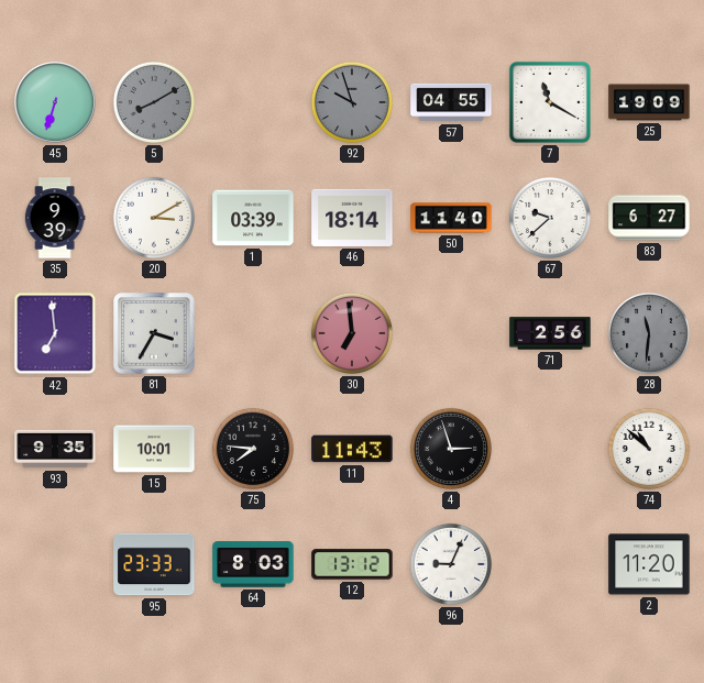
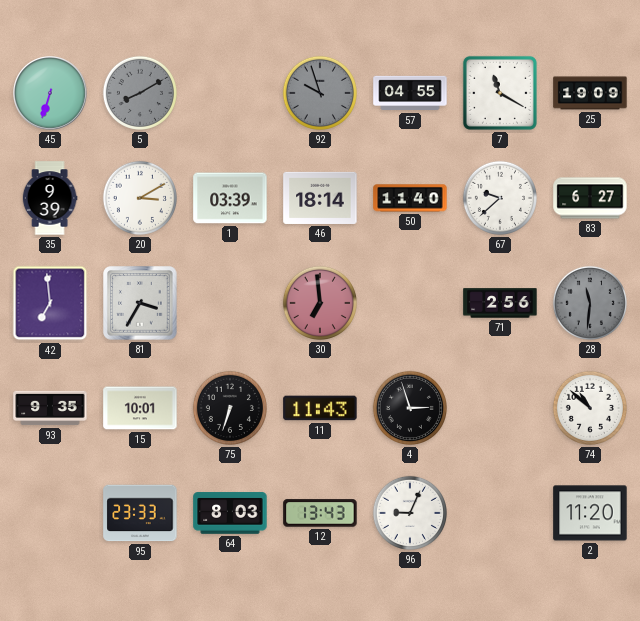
75: 7:46 -> 6:33 (230, 408)
12: 13:12 -> 13:43 (320, 513)
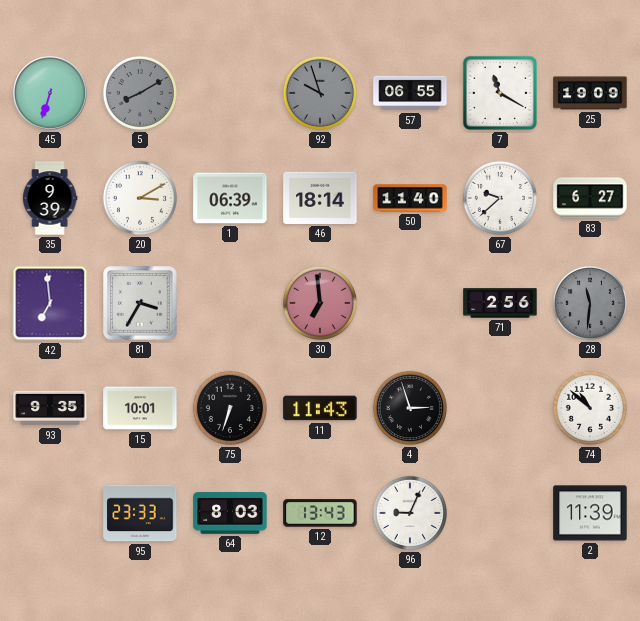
57: 04:55 -> 06:55 (410, 93)
1: 03:39 -> 06:39 (230, 198)
2: 11:20 -> 11:39 (590, 513)
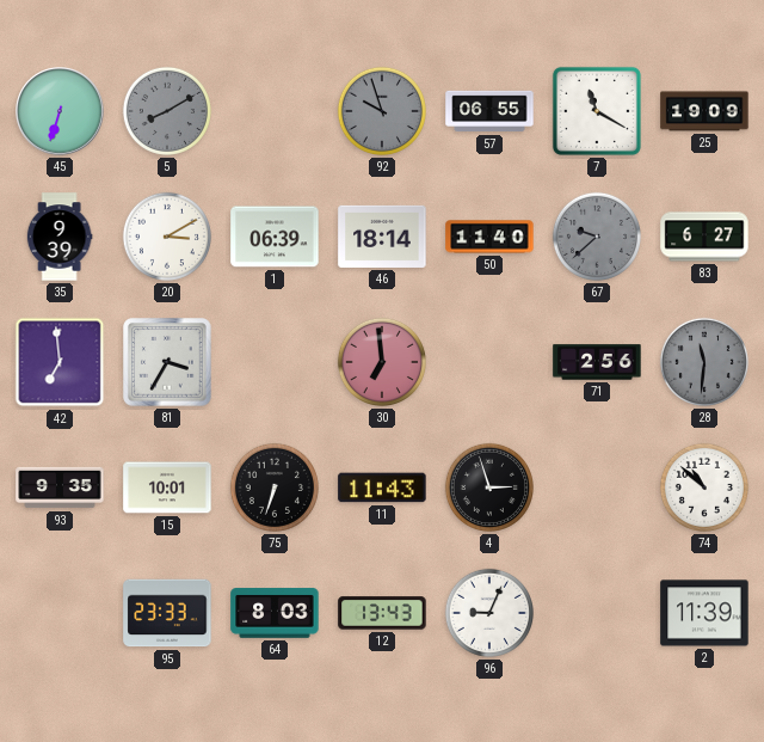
67 dial: white -> grey (597, 237)
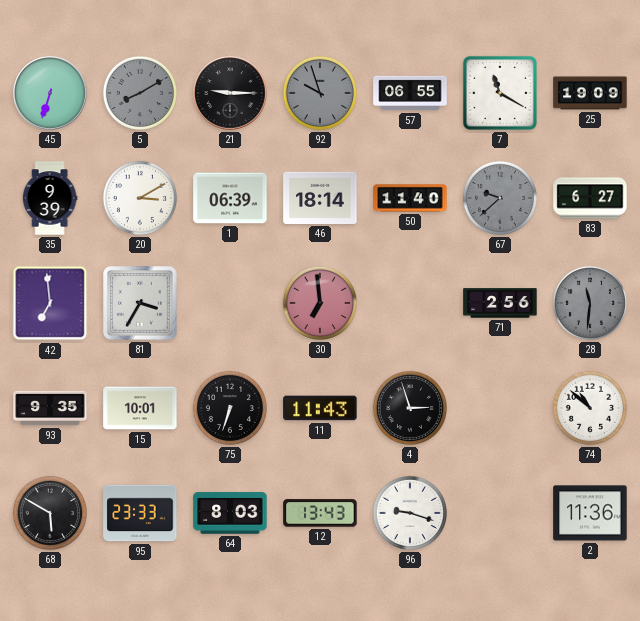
21: none -> 9:15 (230, 93)
68: none -> 5:50 (50, 513)
96: 9:04 -> 9:18 (410, 513)
2: 11:39 -> 11:36 (590, 513)
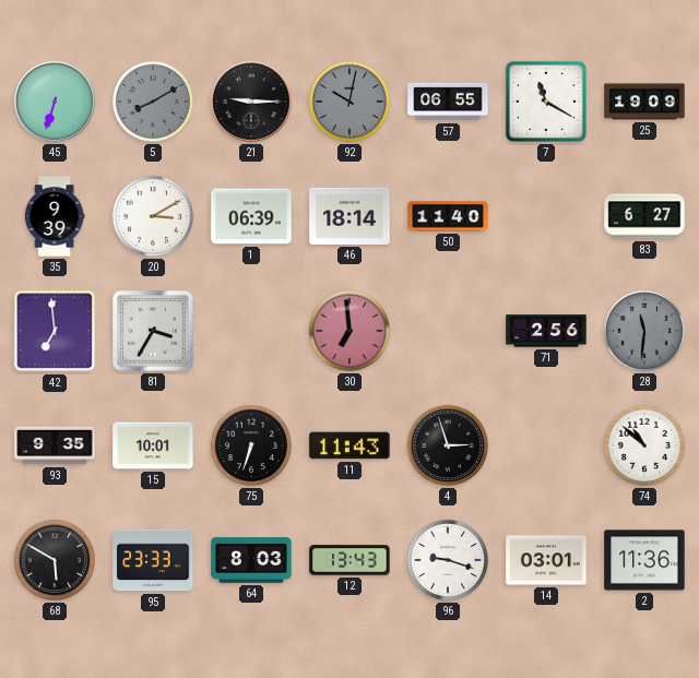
92: 9:57 -> 10:02 (349, 102)
67: 9:38 -> none (500, 198)
14: none -> 03:01 (546, 560)
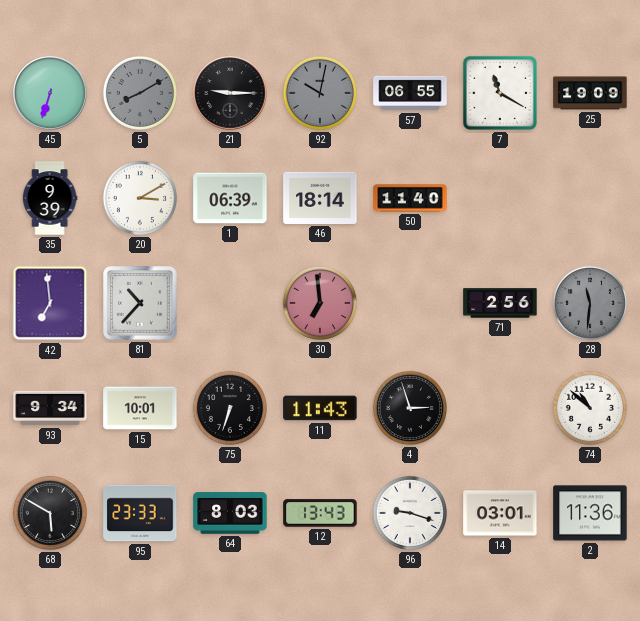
83: 6:27 -> none (644, 216)
81: 3:35 -> 10:37 (140, 303)
93: 9:35 -> 9:34 (50, 408)
